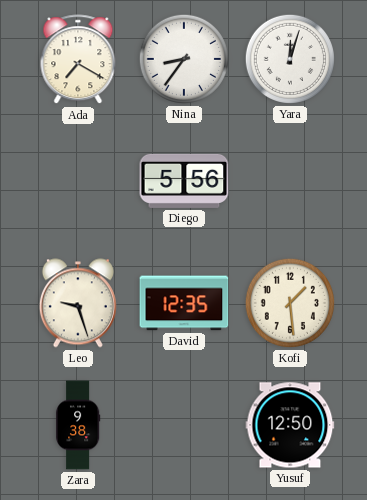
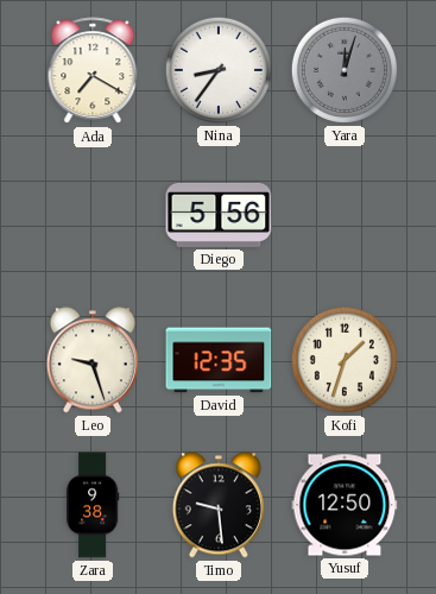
Yara dial: white -> grey (345, 70)
Kofi: 1:29 -> 1:33 (345, 360)
Timo: none -> 9:29 (219, 505)
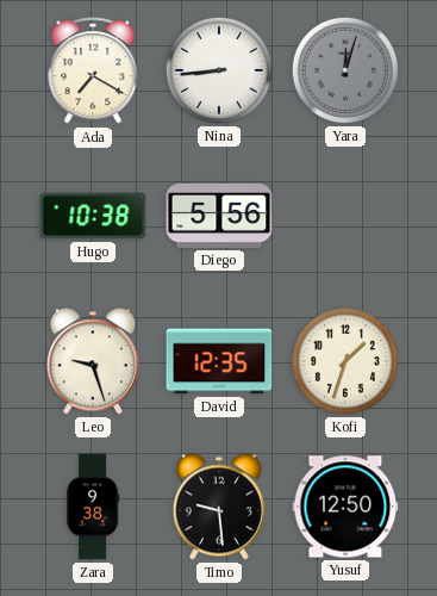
Nina: 8:36 -> 8:44 (219, 70)
Hugo: none -> 10:38 (93, 216)
